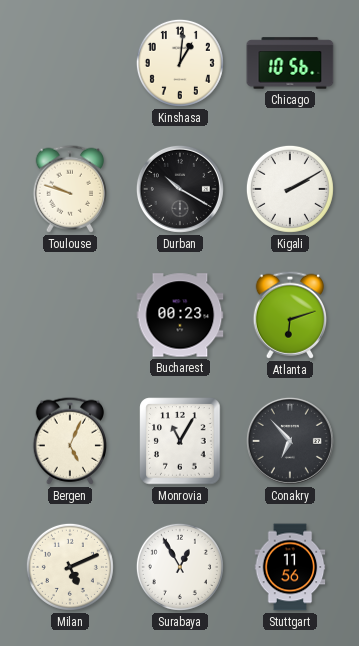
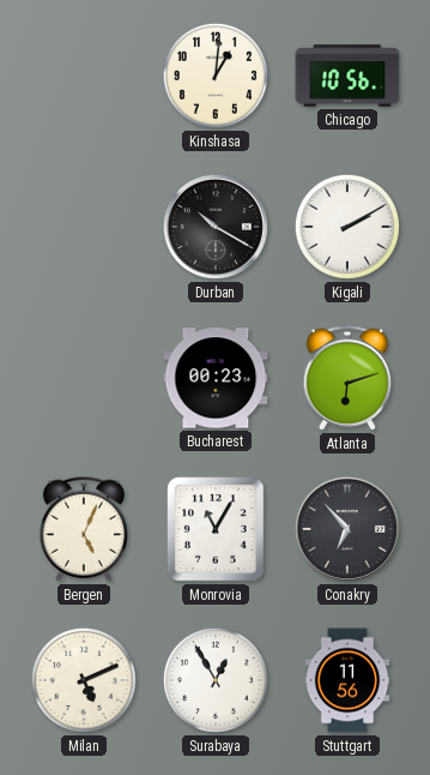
Toulouse: 9:48 -> none (69, 189)
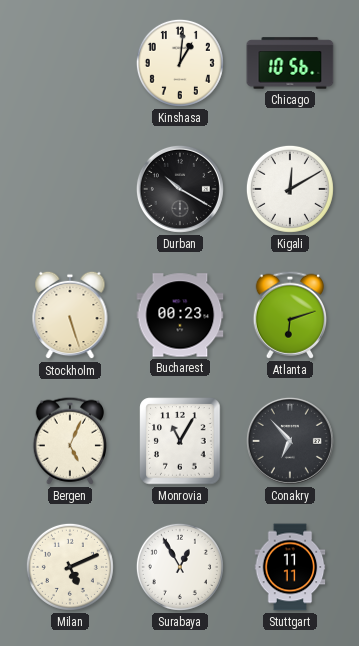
Kigali: 2:10 -> 12:10 (290, 189)
Stockholm: none -> 5:27 (70, 315)
Stuttgart: 11:56 -> 11:11 (290, 567)
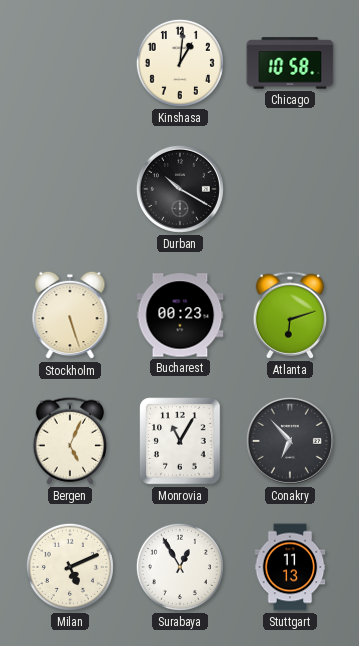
Chicago: 10:56 -> 10:58 (290, 63)
Kigali: 12:10 -> none (290, 189)
Stuttgart: 11:11 -> 11:13 (290, 567)
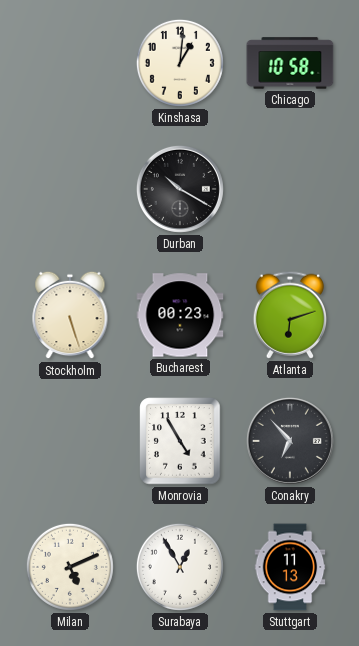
Bergen: 5:04 -> none (69, 441)
Monrovia: 11:05 -> 4:55 (180, 441)
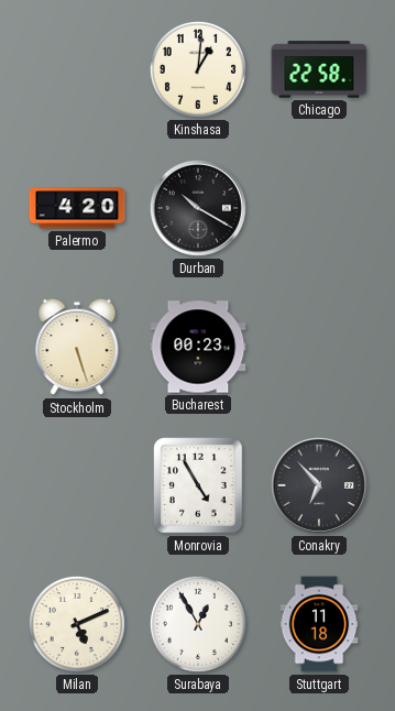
Chicago: 10:58 -> 22:58 (319, 69)
Palermo: none -> 4:20 (77, 208)
Atlanta: 6:12 -> none (289, 315)
Stuttgart: 11:13 -> 11:18 (319, 624)
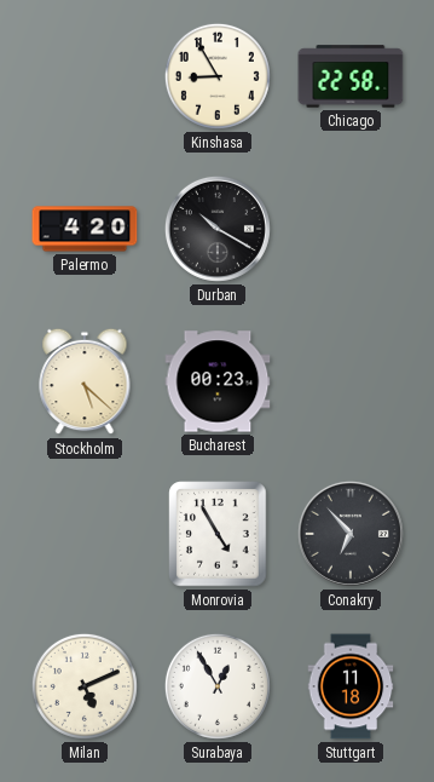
Kinshasa: 1:01 -> 8:55 (218, 76)
Stockholm: 5:27 -> 5:22 (85, 381)
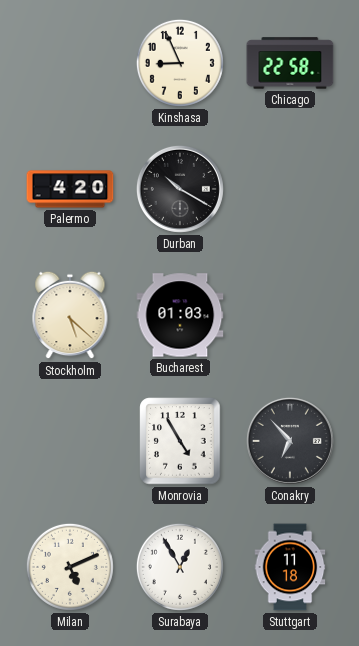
Kinshasa: 8:55 -> 8:56 (180, 63)
Bucharest: 00:23 -> 01:03 (180, 315)
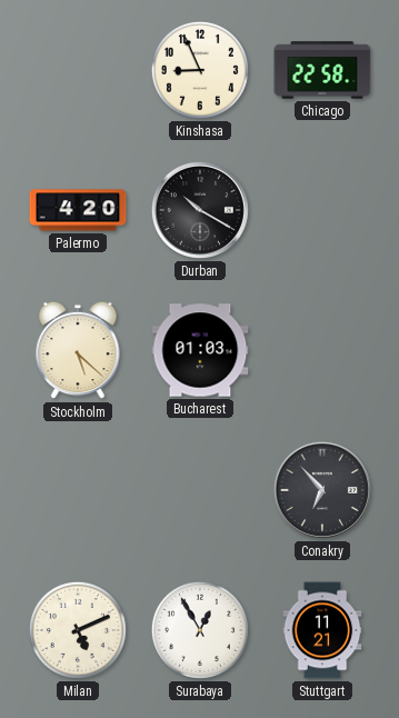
Monrovia: 4:55 -> none (180, 441)
Stuttgart: 11:18 -> 11:21 (322, 630)
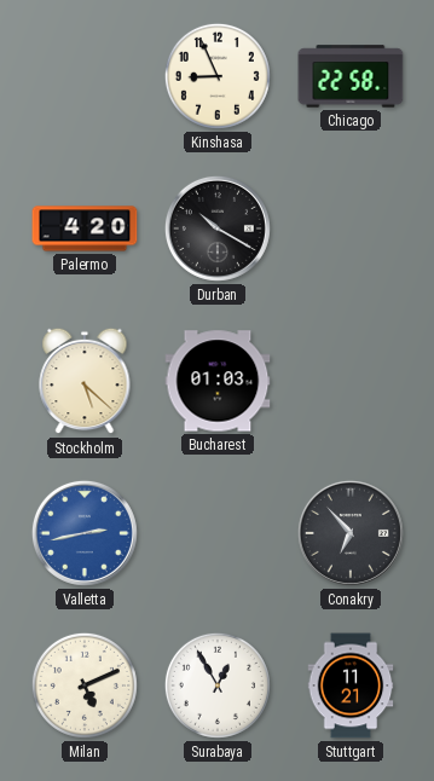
Valletta: none -> 2:43 (85, 533)
